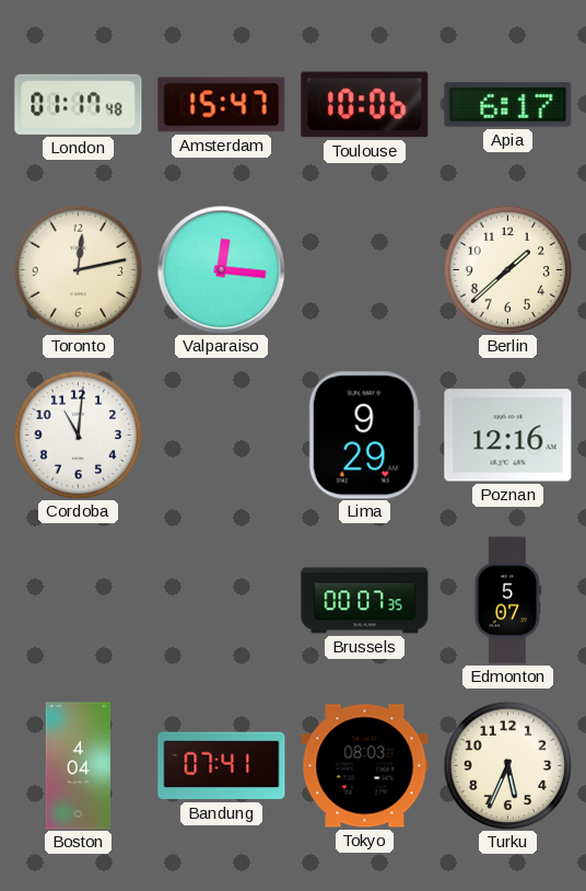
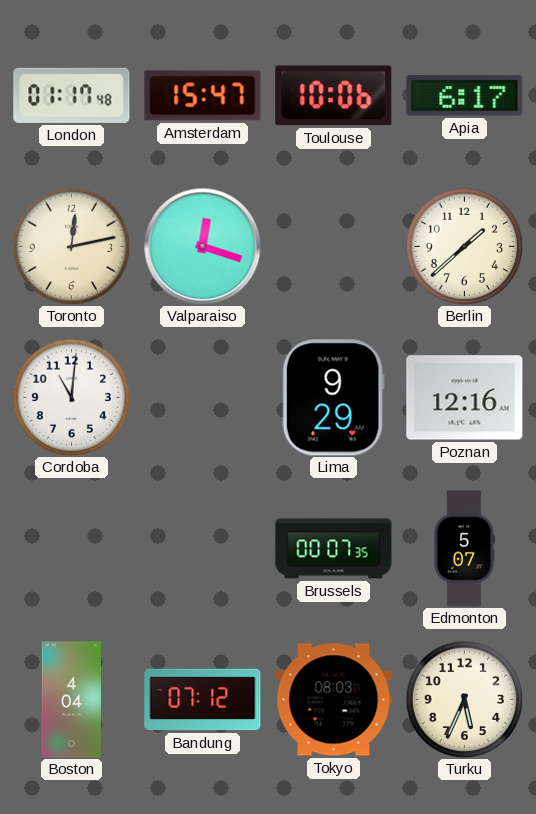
Valparaiso: 12:16 -> 12:18 (202, 246)
Bandung: 07:41 -> 07:12 (203, 700)
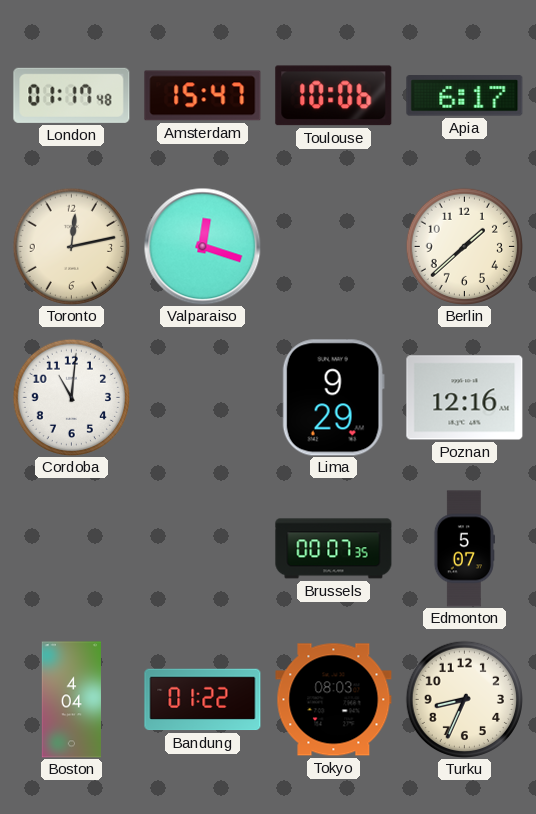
Bandung: 07:12 -> 01:22 (203, 700)
Turku: 5:34 -> 8:34 (464, 699)
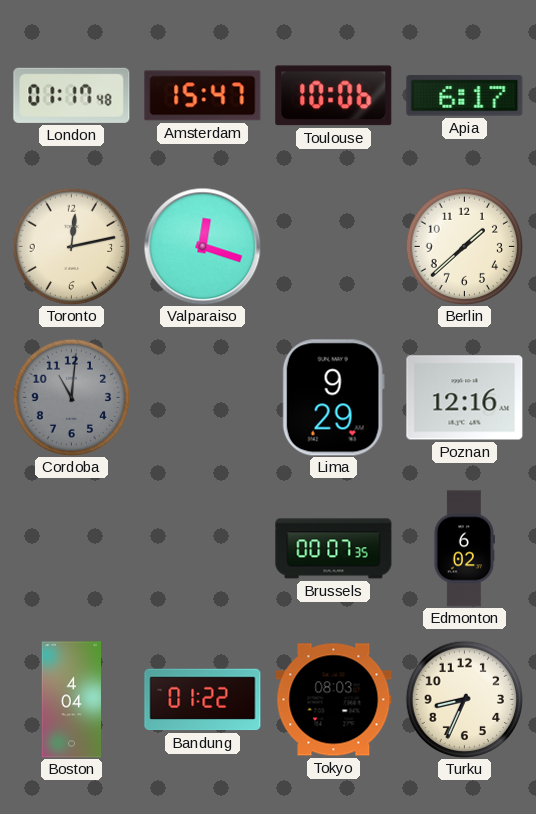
Cordoba dial: white -> grey (71, 397)
Edmonton: 5:07 -> 6:02 (464, 549)
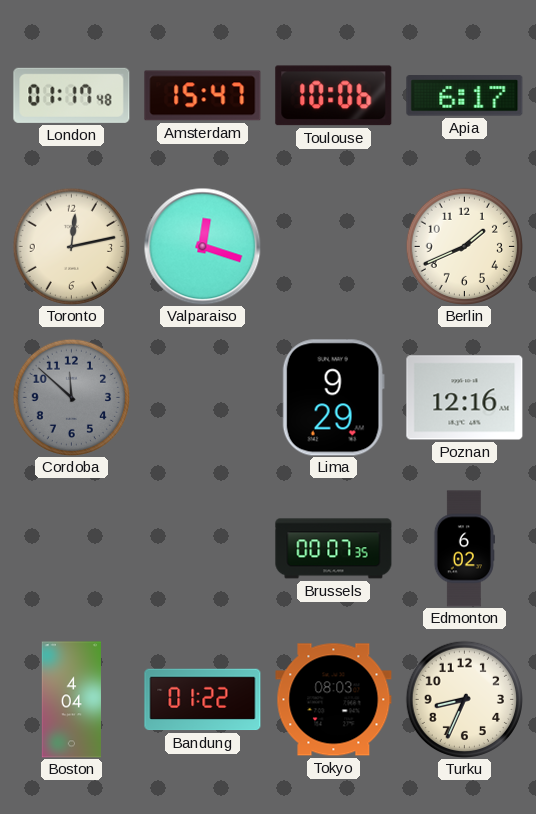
Berlin: 1:38 -> 1:41 (464, 246)
Cordoba: 11:01 -> 11:52 (71, 397)
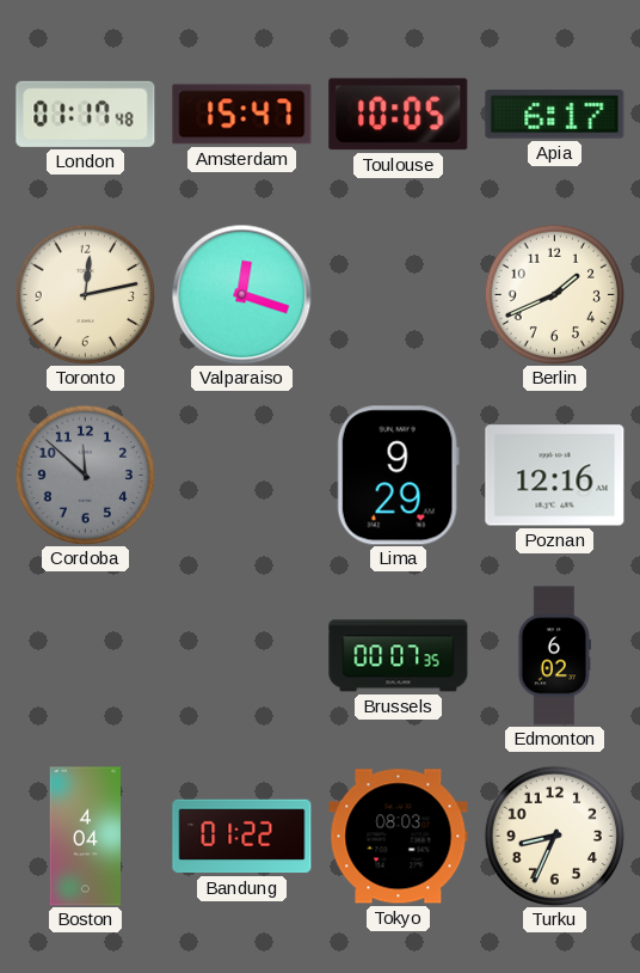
Toulouse: 10:06 -> 10:05 (399, 115)
